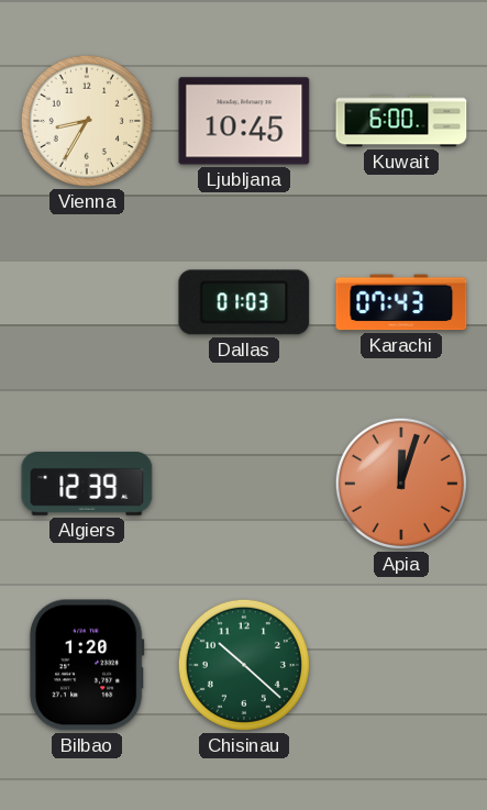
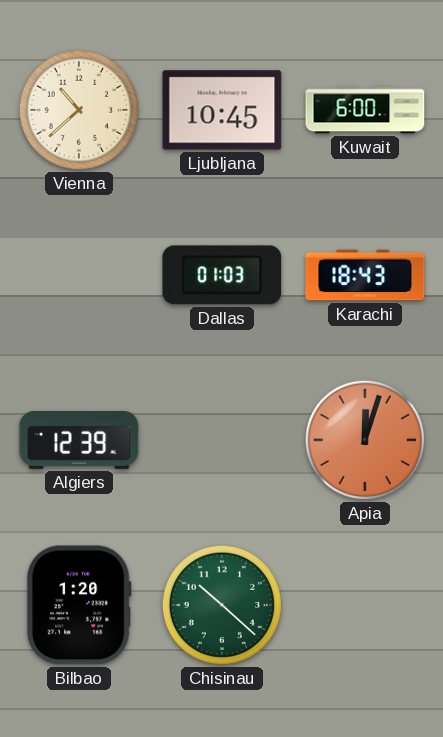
Vienna: 8:35 -> 10:38 (79, 110)
Karachi: 07:43 -> 18:43 (365, 275)
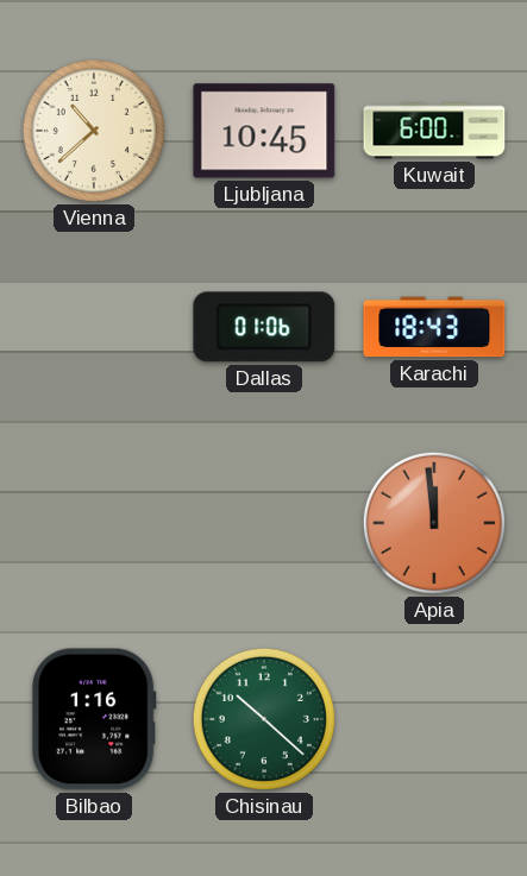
Dallas: 01:03 -> 01:06 (264, 327)
Algiers: 12:39 -> none (79, 440)
Apia: 12:03 -> 11:59 (434, 523)
Bilbao: 1:20 -> 1:16 (94, 719)
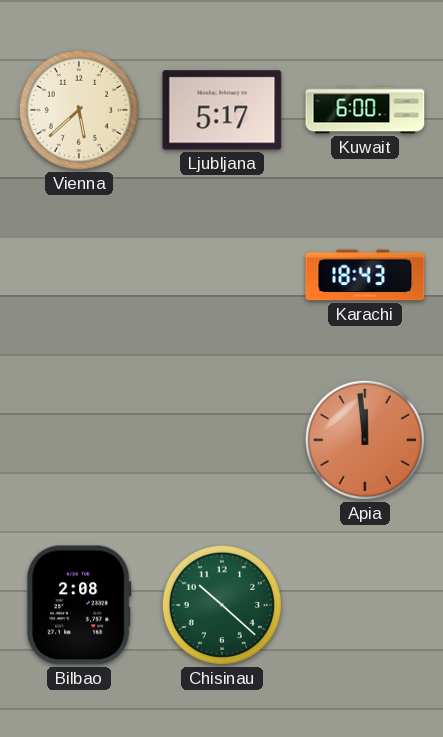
Vienna: 10:38 -> 5:38 (79, 110)
Ljubljana: 10:45 -> 5:17 (222, 110)
Dallas: 01:06 -> none (264, 327)
Bilbao: 1:16 -> 2:08 (79, 605)
